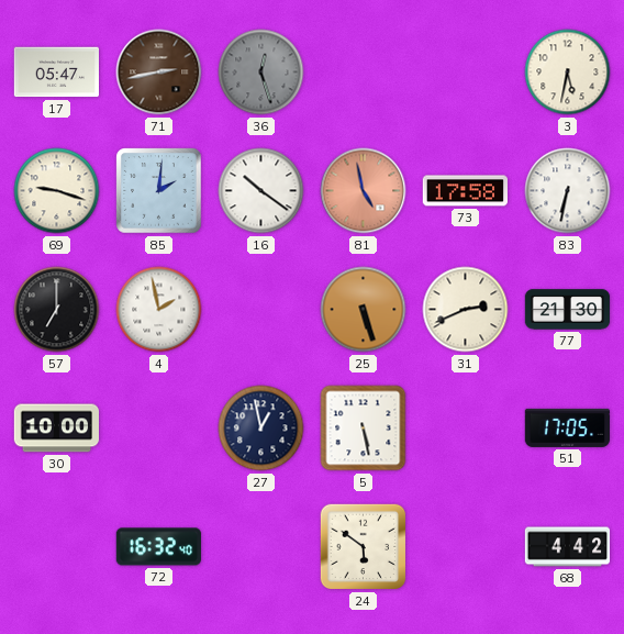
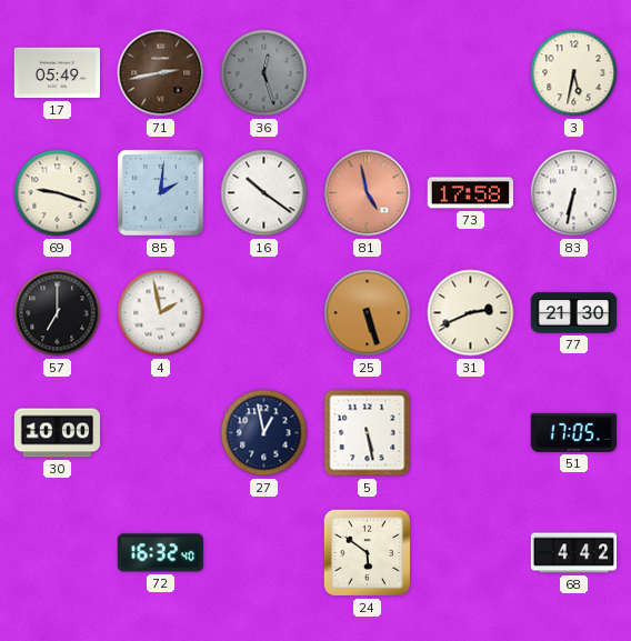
17: 05:47 -> 05:49 (58, 73)
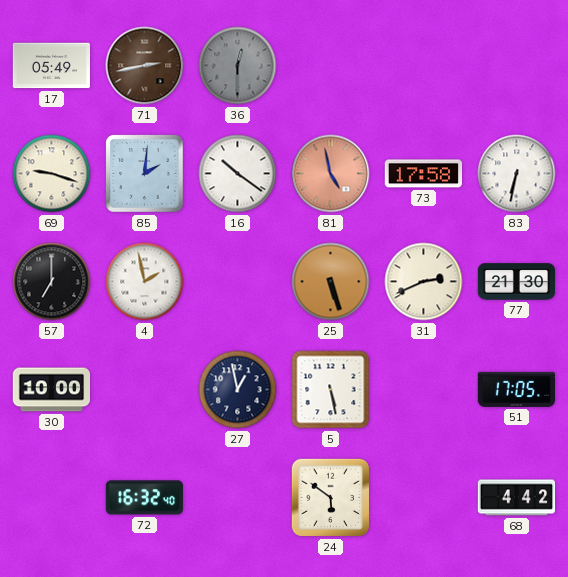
36: 12:27 -> 12:30 (238, 66)
3: 5:32 -> none (574, 73)
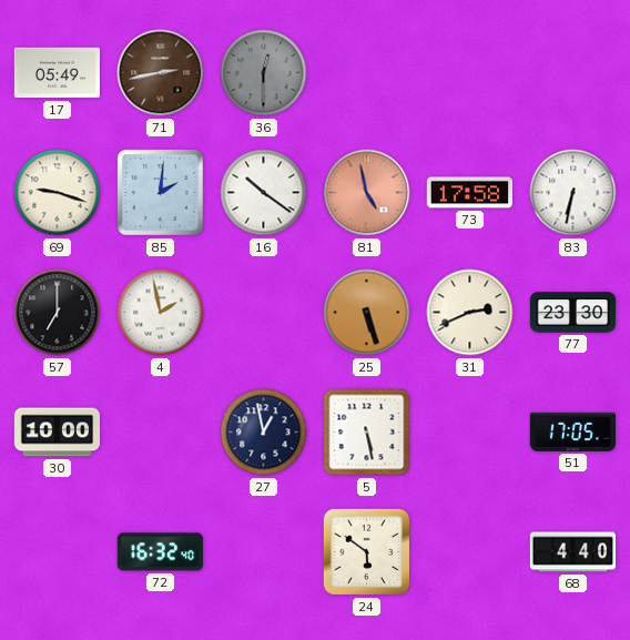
77: 21:30 -> 23:30 (573, 313)
68: 4:42 -> 4:40 (573, 552)
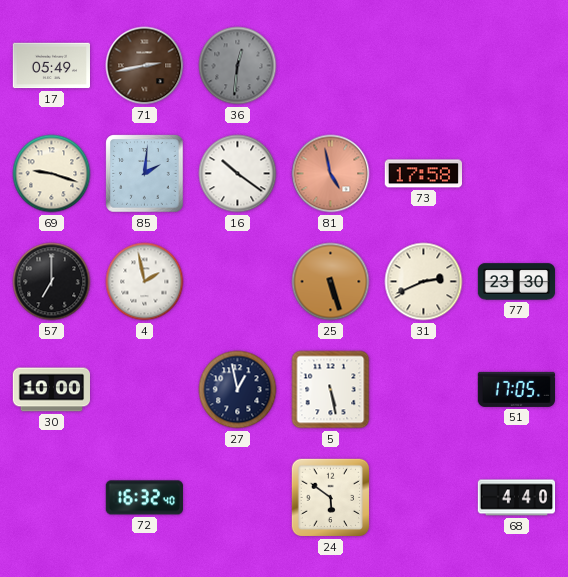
36: 12:30 -> 12:31 (238, 66)
83: 6:32 -> none (573, 193)
